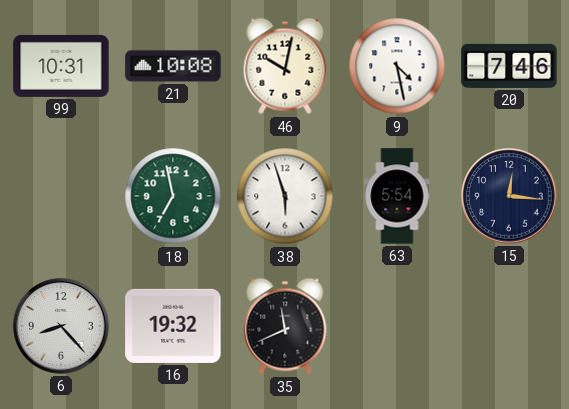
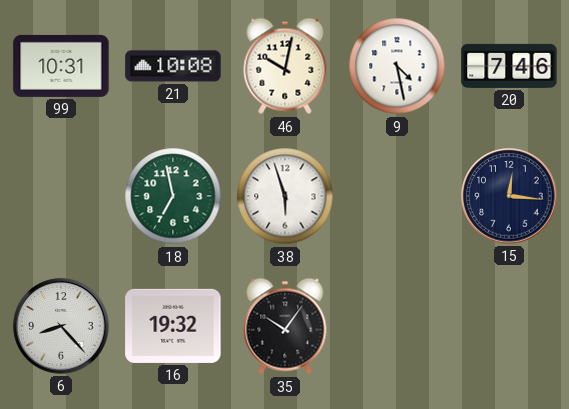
63: 5:54 -> none (397, 196)
35: 11:41 -> 10:06 (285, 326)
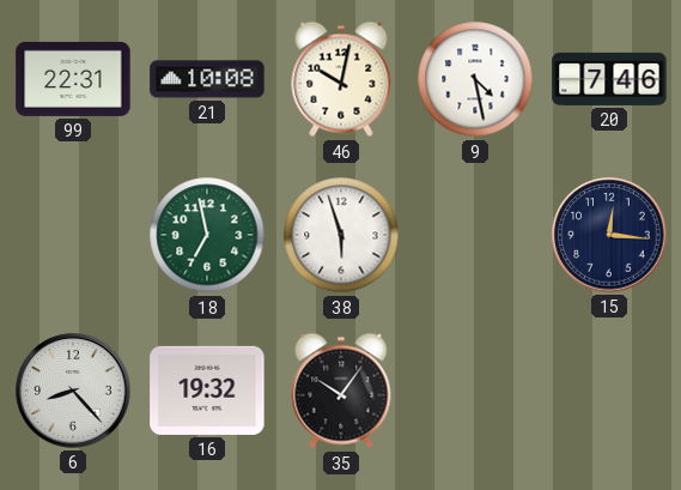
99: 10:31 -> 22:31 (73, 79)
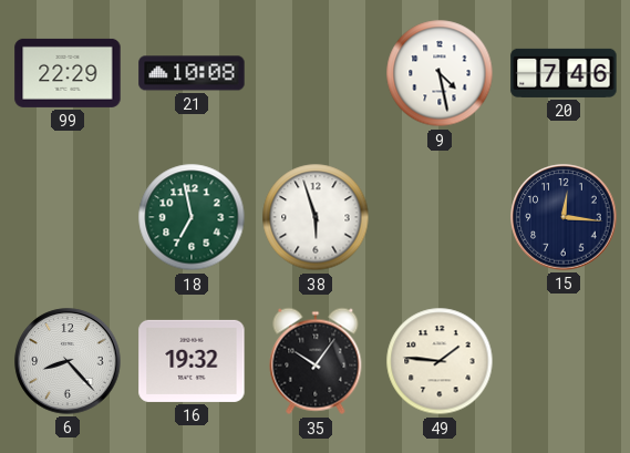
99: 22:31 -> 22:29 (68, 73)
46: 10:02 -> none (341, 79)
49: none -> 1:46 (440, 361)
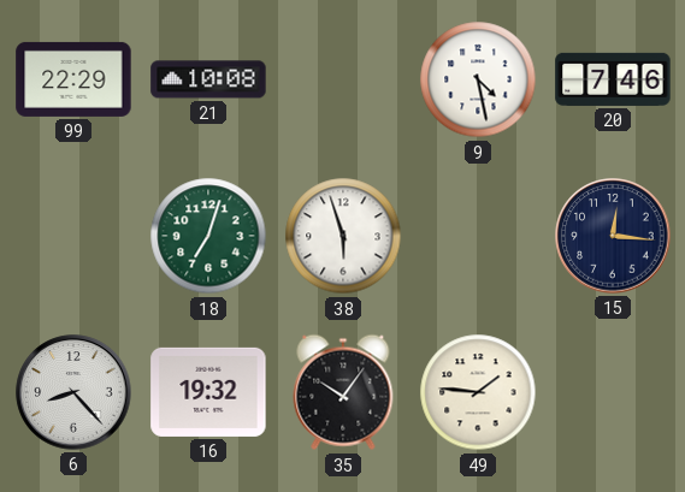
18: 6:58 -> 7:03 (208, 236)
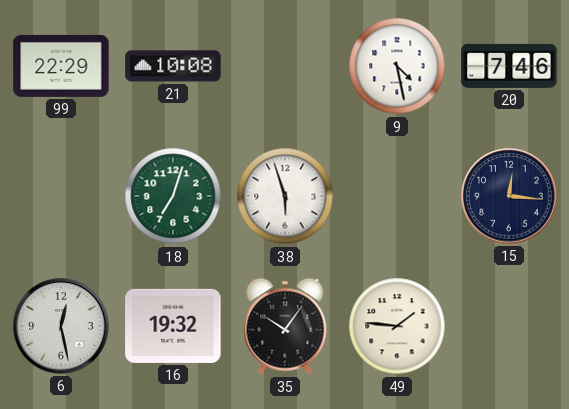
6: 8:23 -> 12:28 (61, 326)
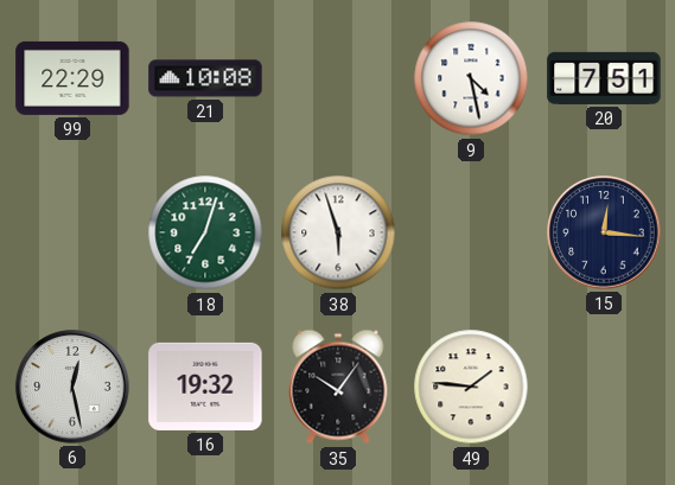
20: 7:46 -> 7:51 (604, 78)
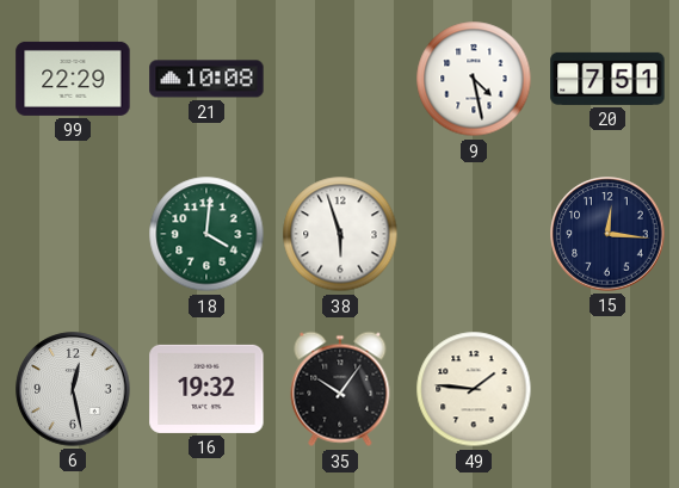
18: 7:03 -> 4:01 (206, 234)
